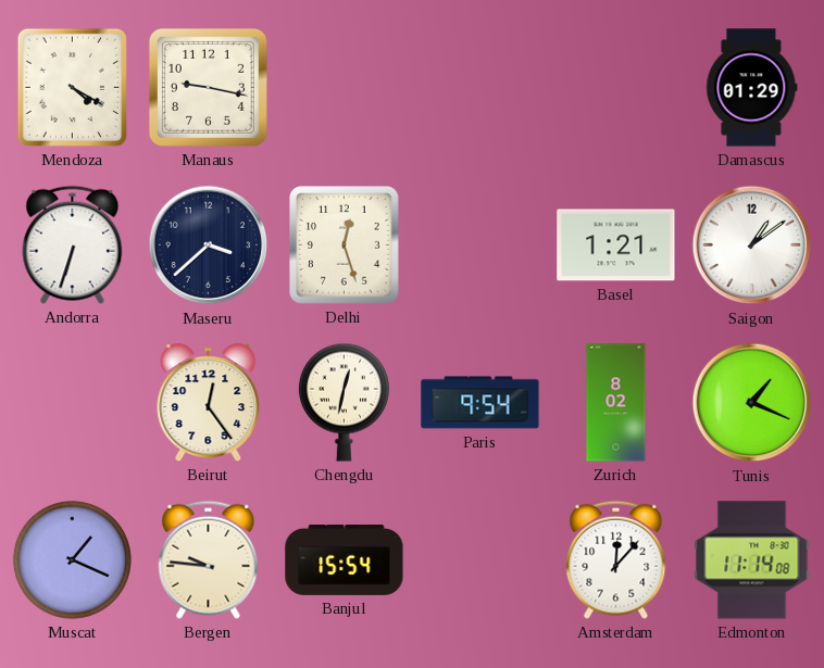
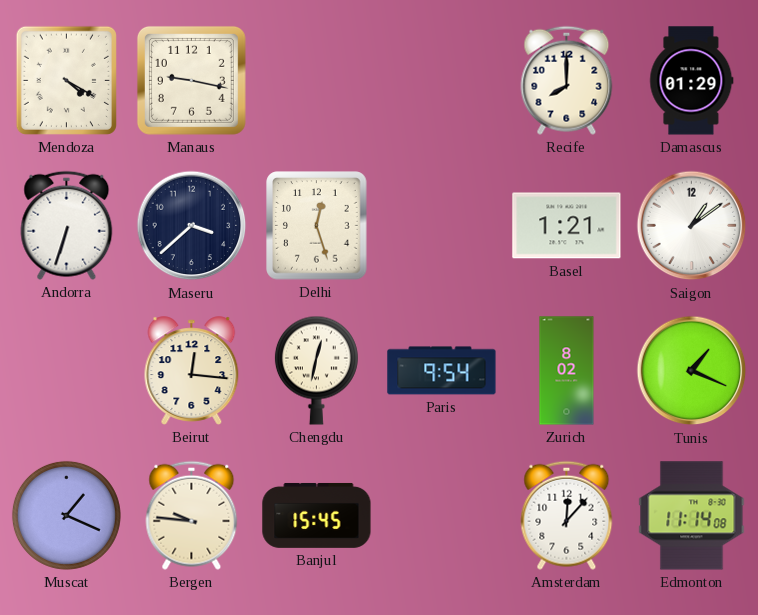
Recife: none -> 8:00 (567, 80)
Beirut: 12:24 -> 12:16 (192, 371)
Banjul: 15:54 -> 15:45 (317, 515)
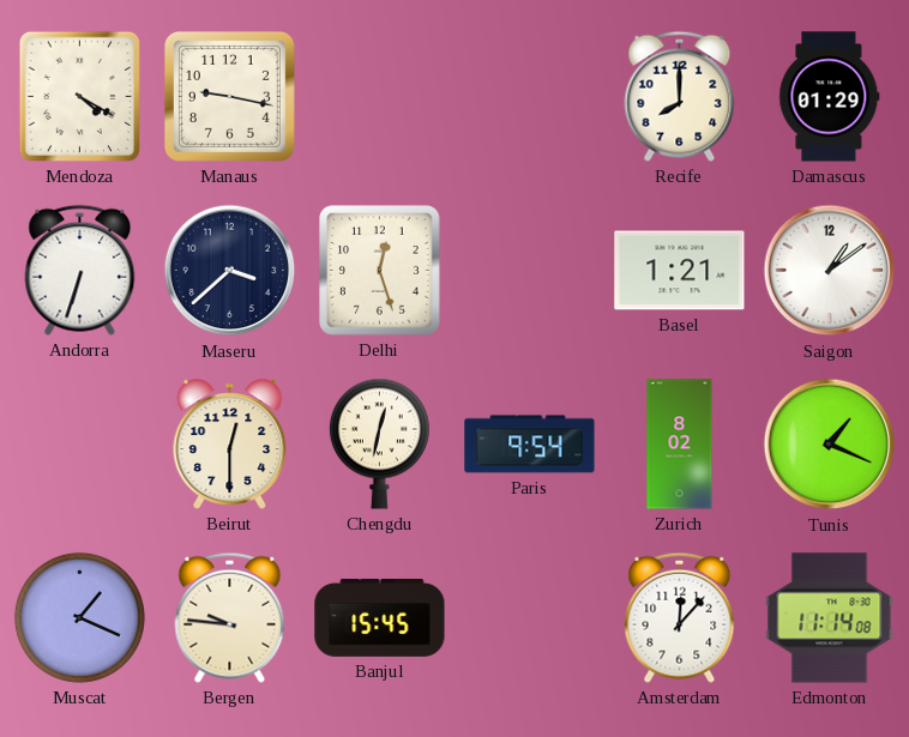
Beirut: 12:16 -> 12:30 (230, 445)
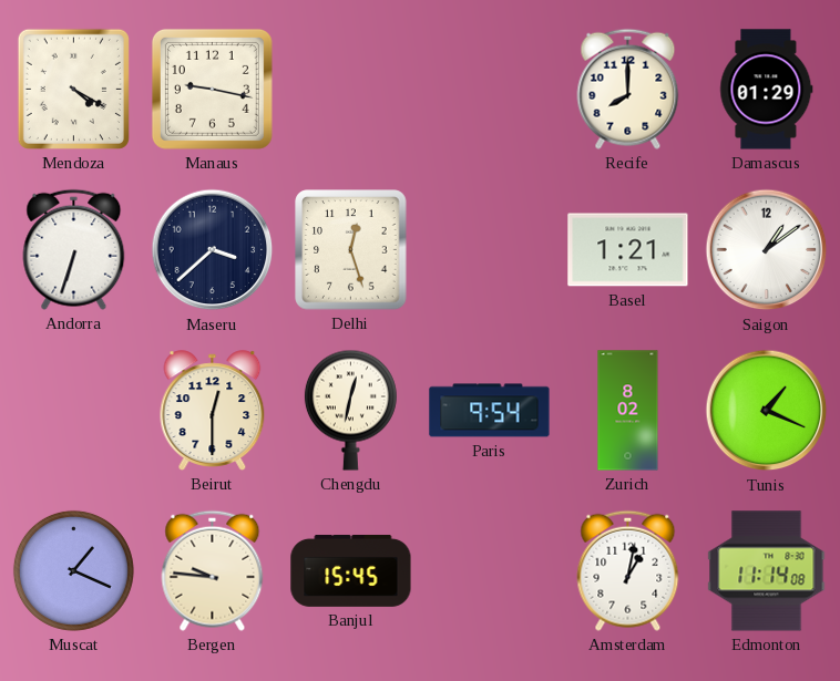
Amsterdam: 12:07 -> 1:02 (628, 570)
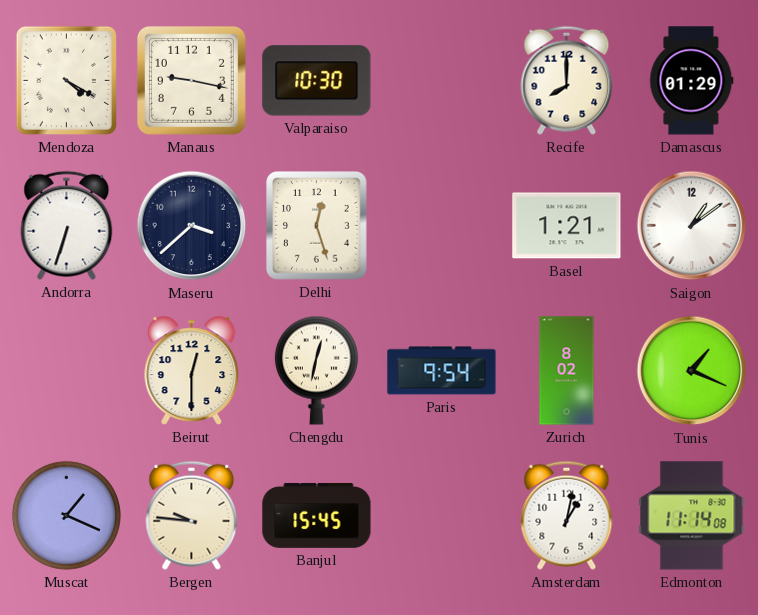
Valparaiso: none -> 10:30 (317, 81)
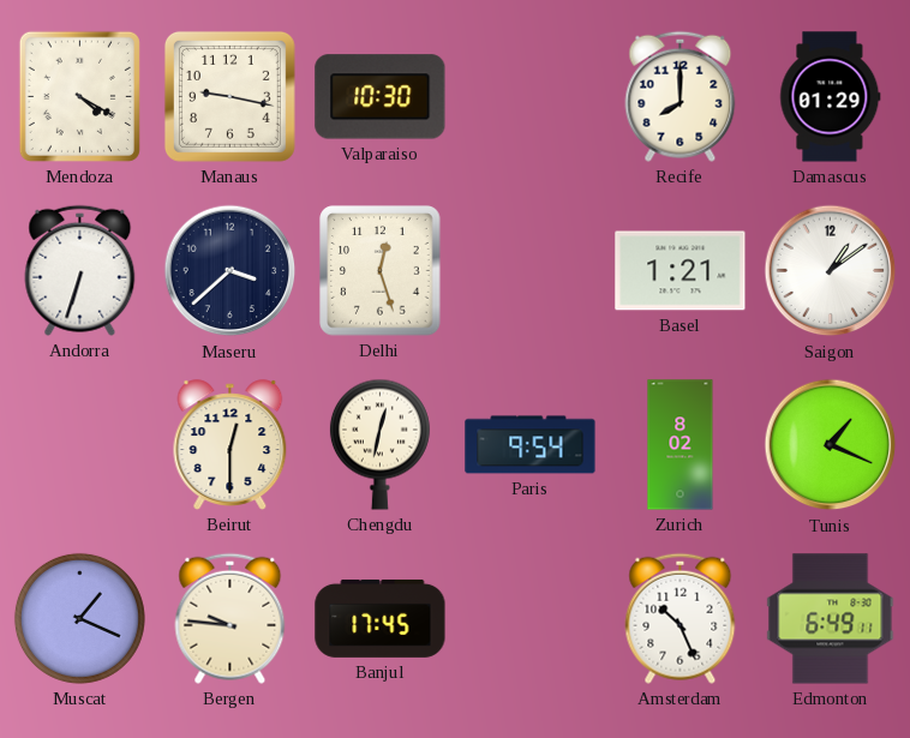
Banjul: 15:45 -> 17:45 (381, 618)
Amsterdam: 1:02 -> 10:26 (681, 618)
Edmonton: 11:14 -> 6:49 (831, 619)
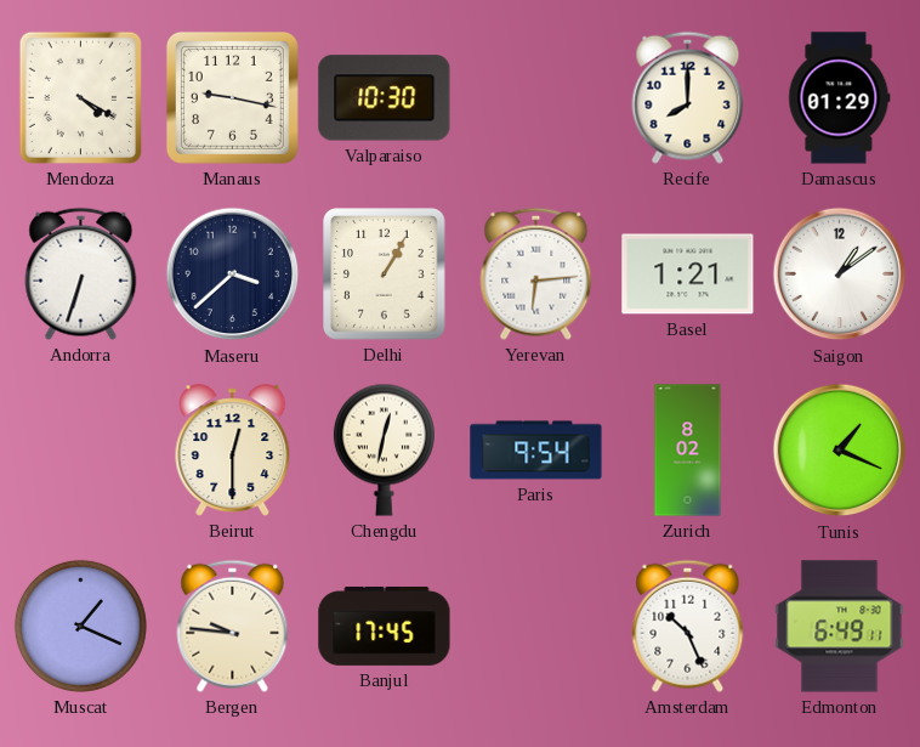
Delhi: 12:27 -> 1:05 (385, 275)
Yerevan: none -> 6:14 (536, 273)
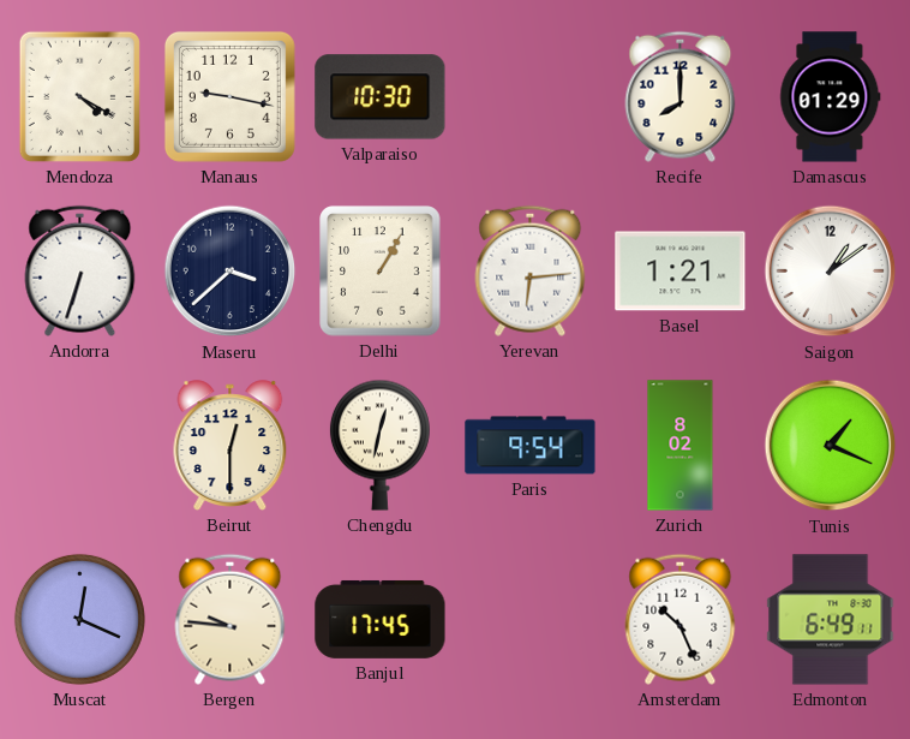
Muscat: 1:19 -> 12:19 (79, 619)
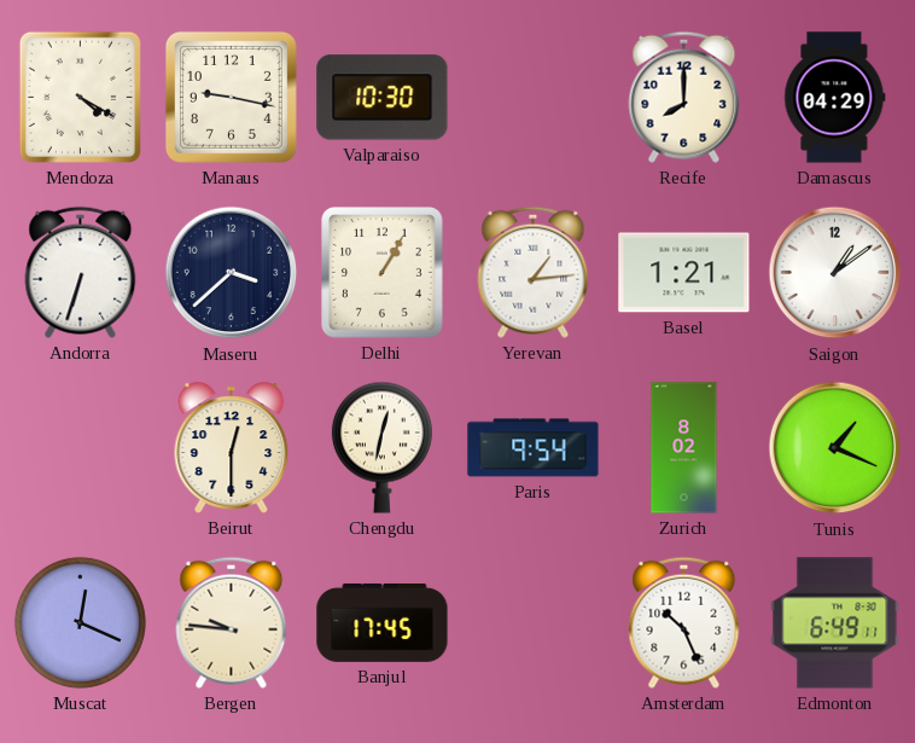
Damascus: 01:29 -> 04:29 (835, 98)
Yerevan: 6:14 -> 1:14 (534, 272)
